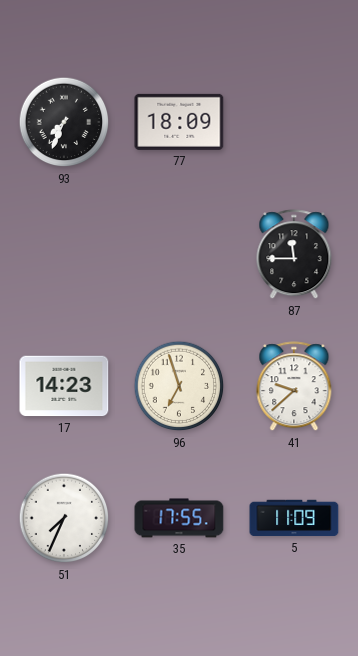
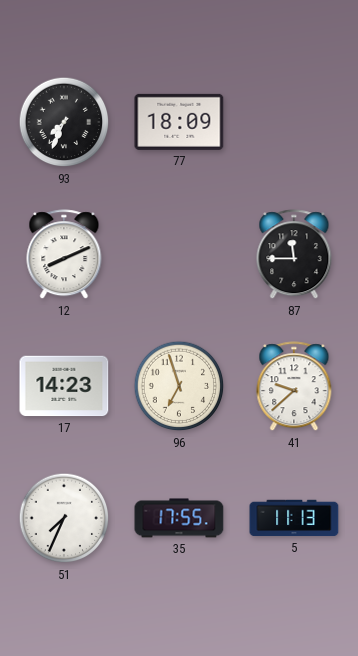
12: none -> 8:11 (64, 255)
5: 11:09 -> 11:13 (294, 518)
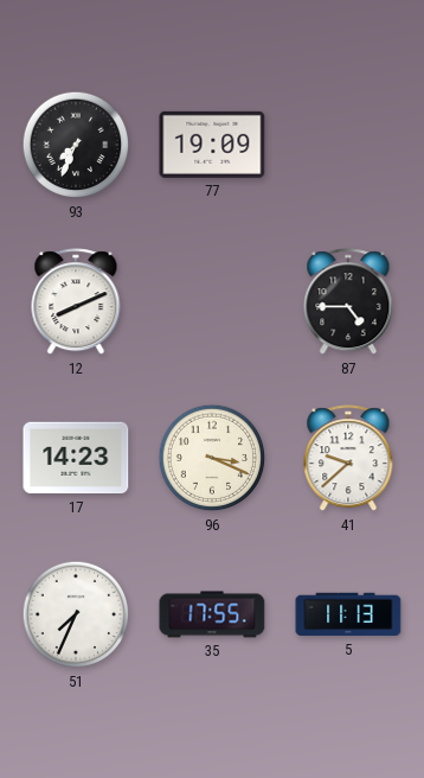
77: 18:09 -> 19:09 (212, 145)
87: 11:45 -> 4:45 (348, 302)
96: 6:57 -> 3:19 (212, 458)
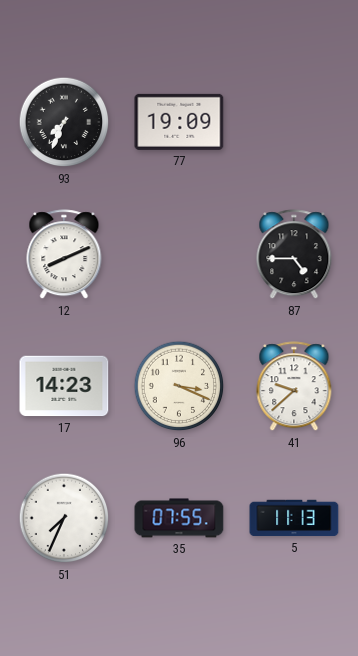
35: 17:55 -> 07:55 (179, 518)
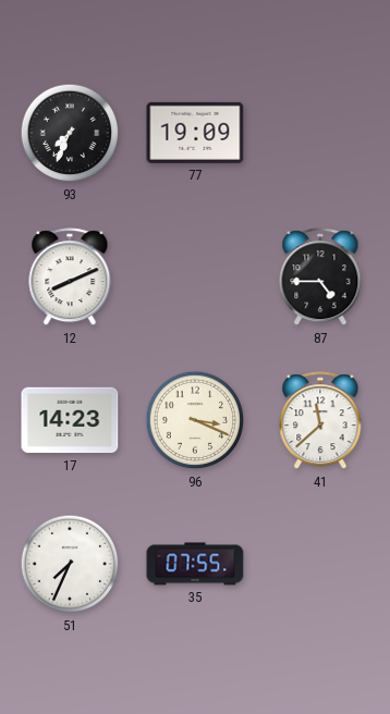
41: 9:38 -> 11:38 (320, 421)
5: 11:13 -> none (294, 518)
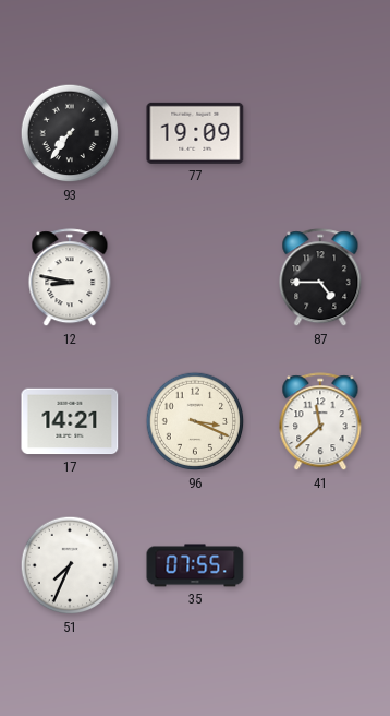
93: 7:34 -> 7:36 (70, 133)
12: 8:11 -> 8:47 (70, 278)
17: 14:23 -> 14:21 (70, 421)
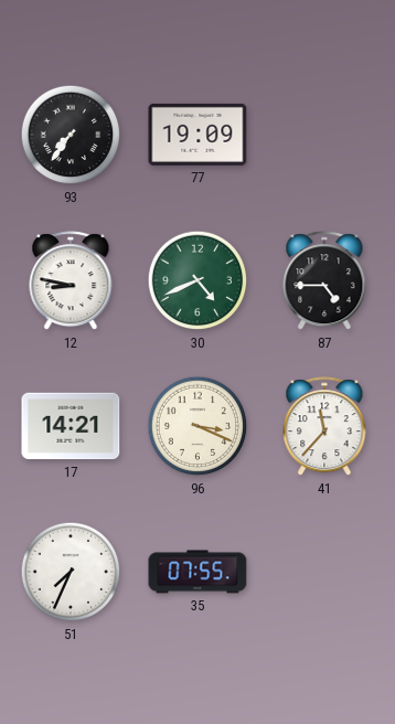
30: none -> 4:41 (197, 280)
41: 11:38 -> 11:37 (324, 427)
